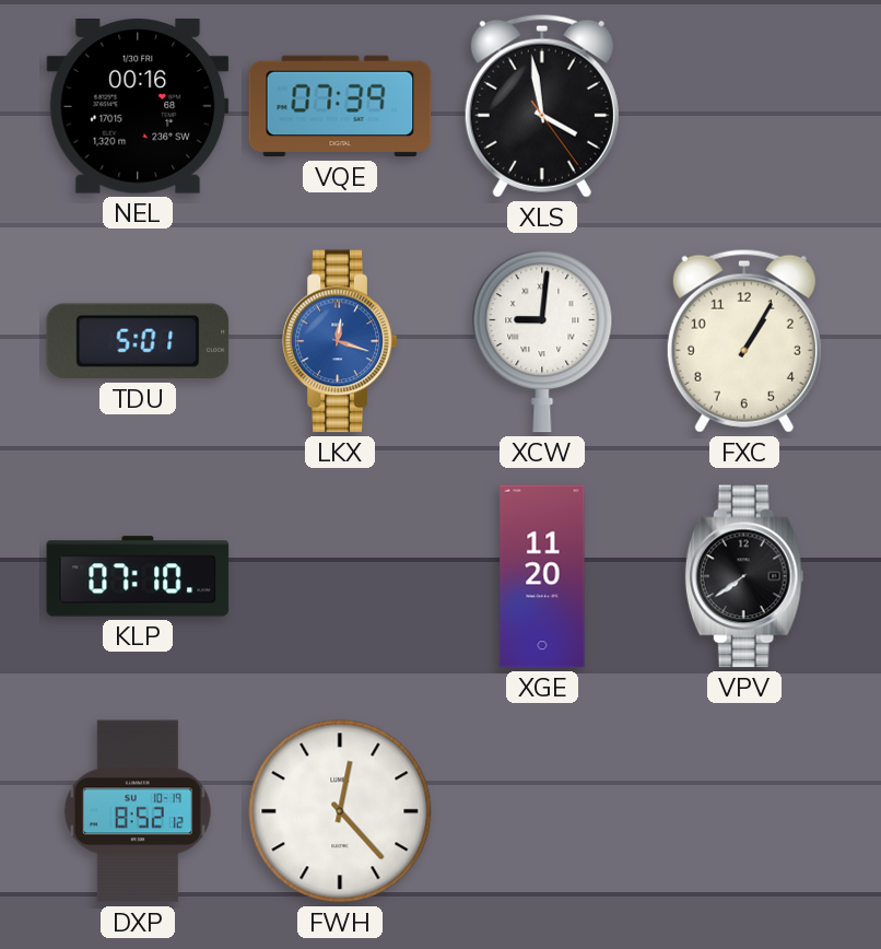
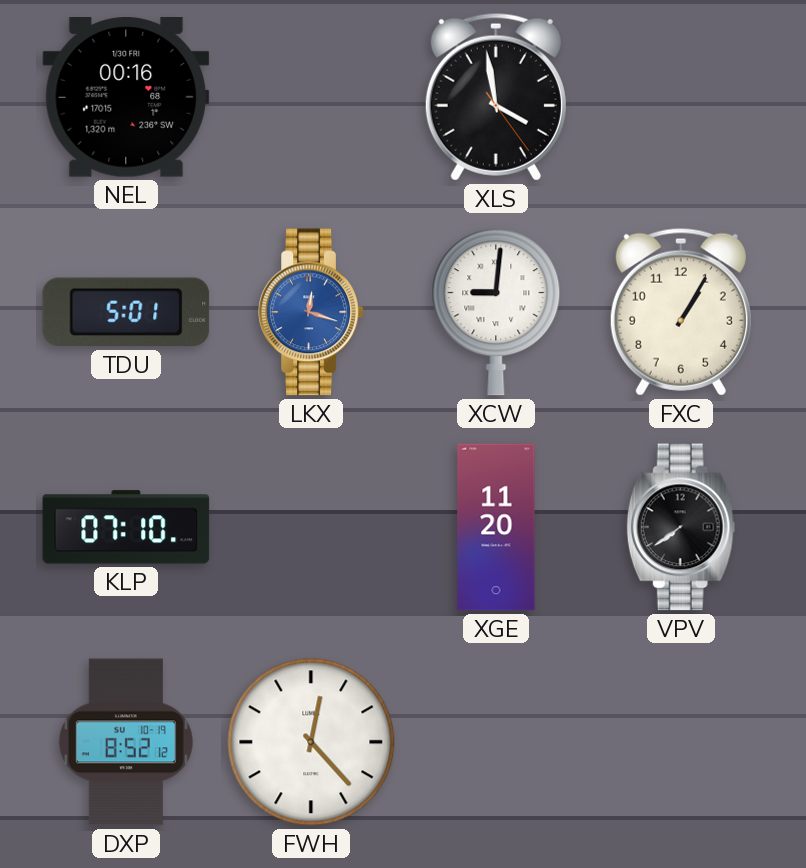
VQE: 07:39 -> none (340, 106)
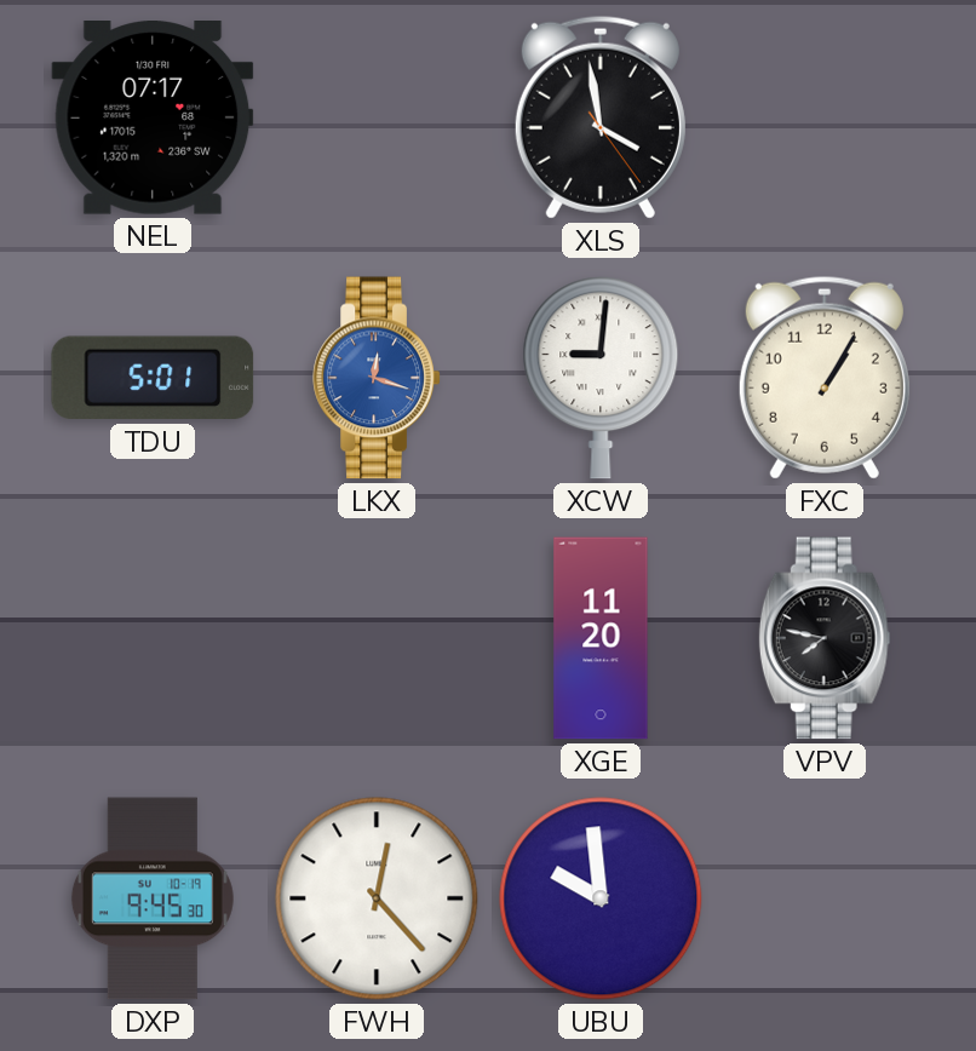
NEL: 00:16 -> 07:17 (153, 119)
KLP: 07:10 -> none (126, 527)
VPV: 7:39 -> 7:47 (825, 638)
DXP: 8:52 -> 9:45 (153, 898)
UBU: none -> 9:59 (601, 898)
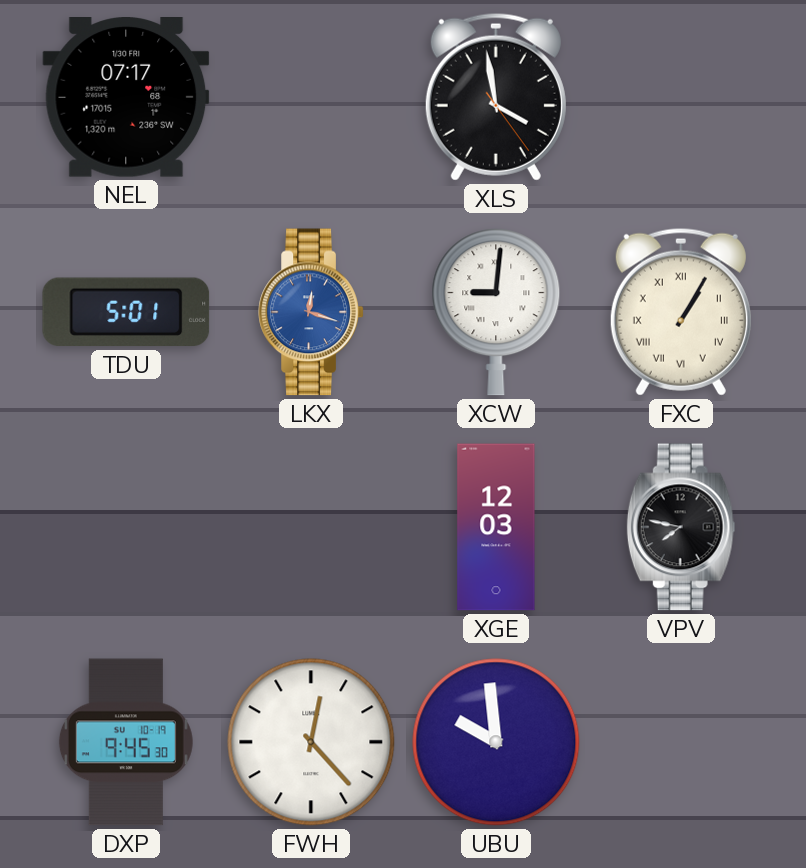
FXC numerals: Arabic -> Roman (681, 312)
XGE: 11:20 -> 12:03 (496, 527)
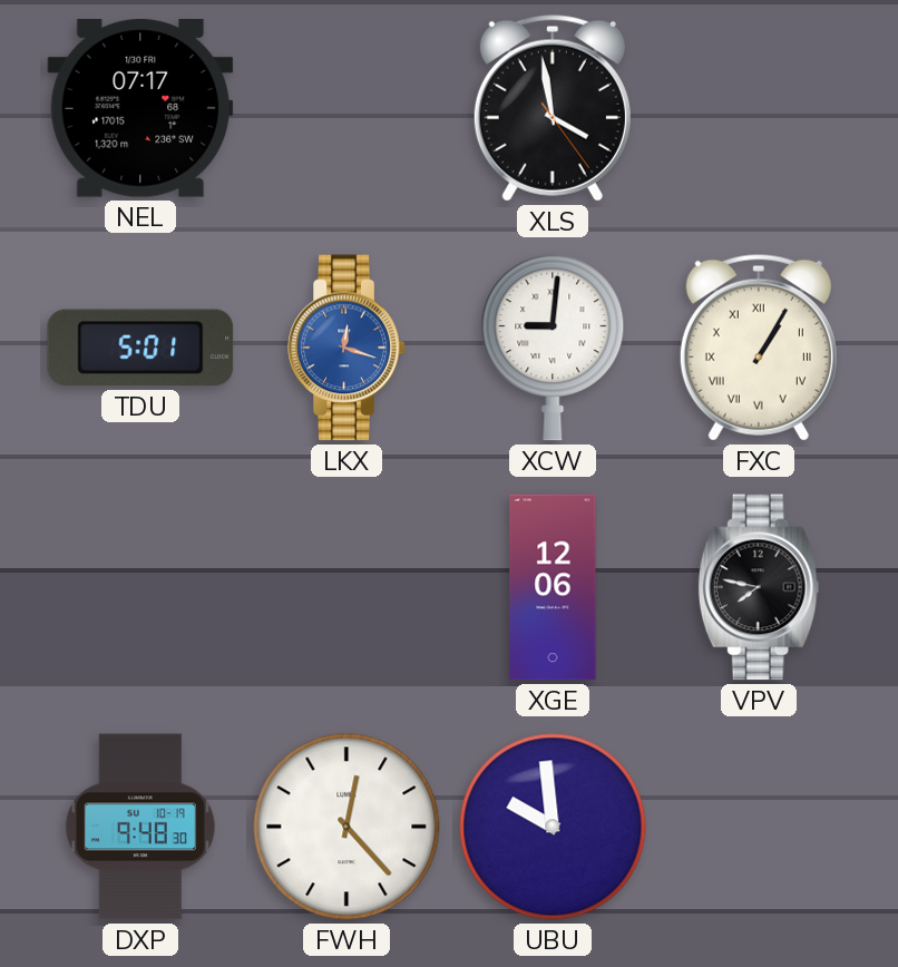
XGE: 12:03 -> 12:06 (553, 587)
DXP: 9:45 -> 9:48 (140, 827)
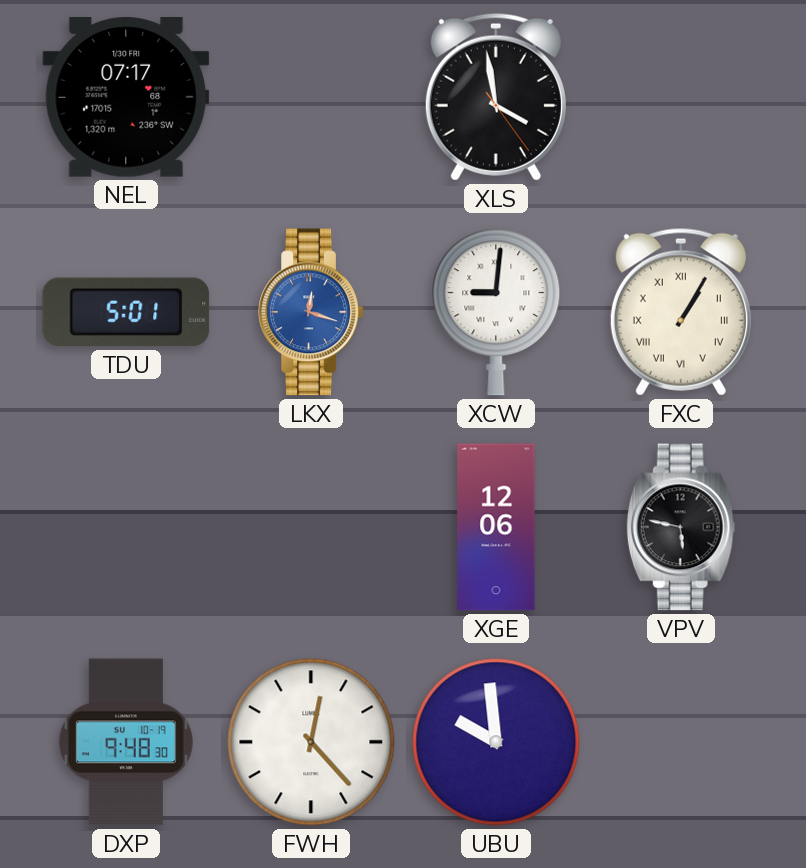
VPV: 7:47 -> 5:47 (681, 527)
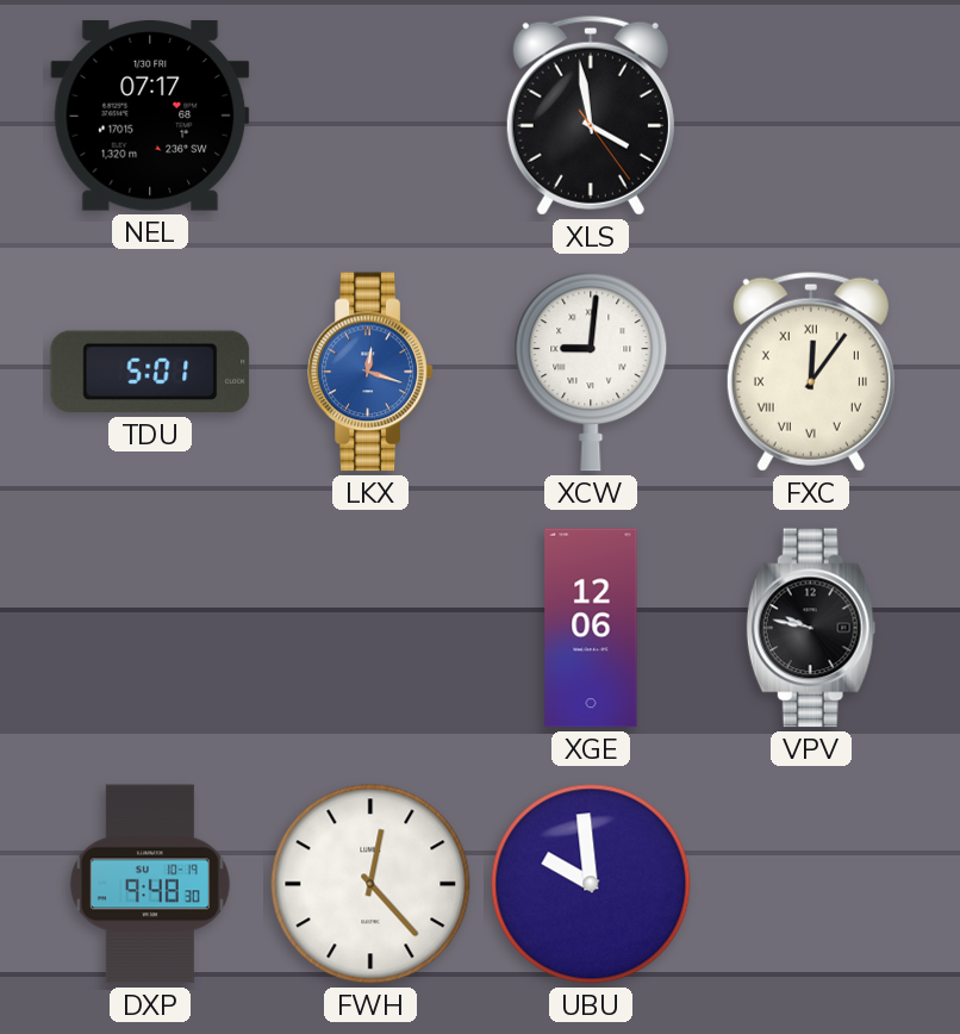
FXC: 1:05 -> 12:06 (811, 372)
VPV: 5:47 -> 9:47 (811, 628)
